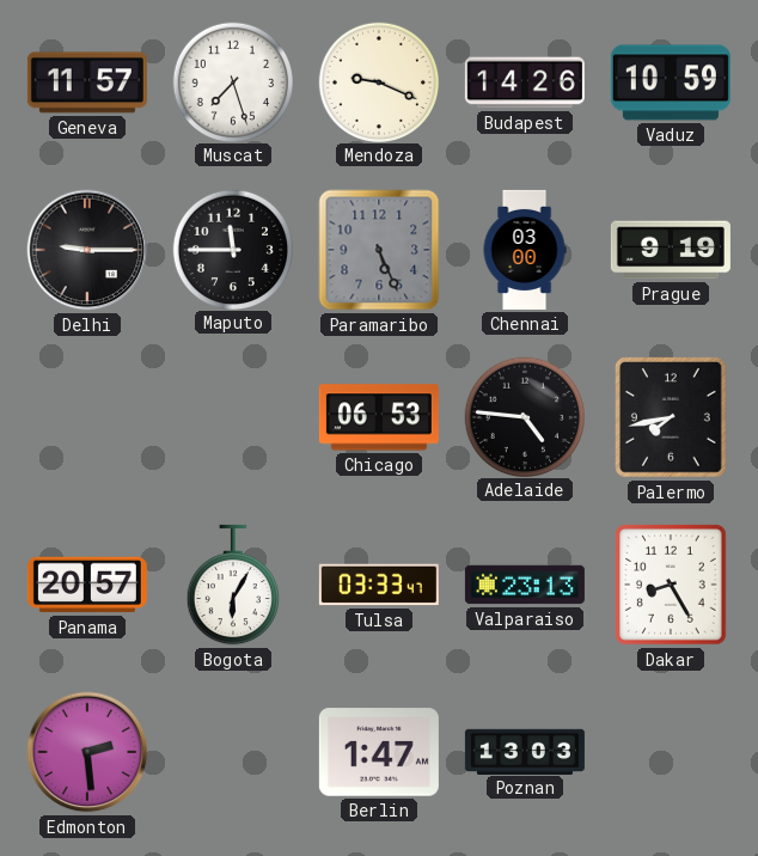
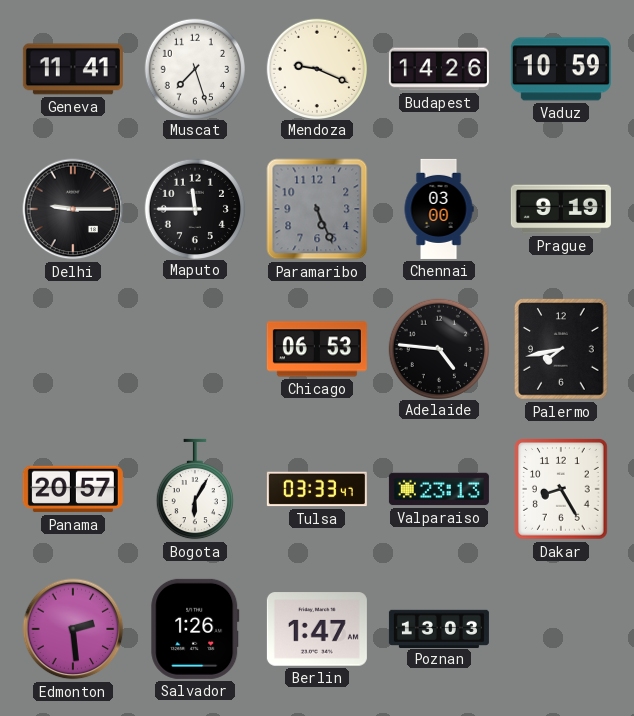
Geneva: 11:57 -> 11:41 (73, 69)
Salvador: none -> 1:26 (195, 629)
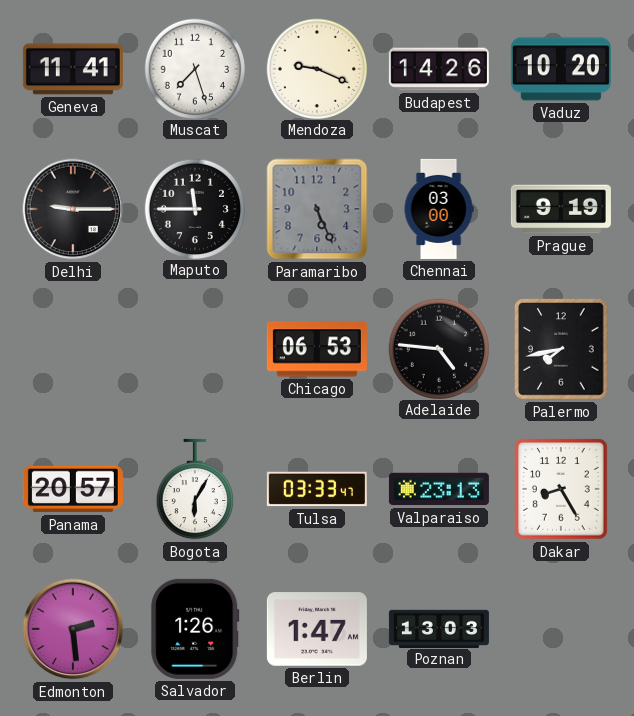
Vaduz: 10:59 -> 10:20 (561, 69)
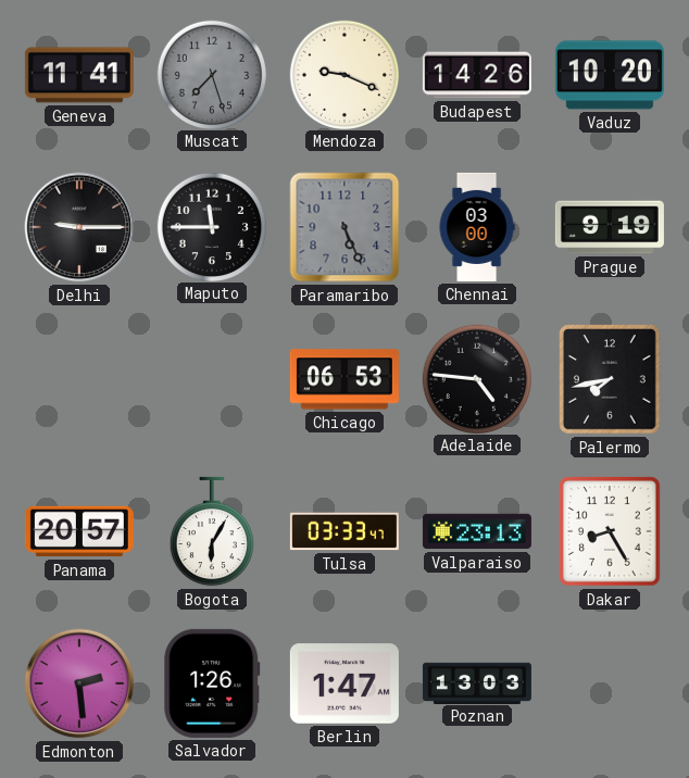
Muscat dial: white -> grey (211, 74)
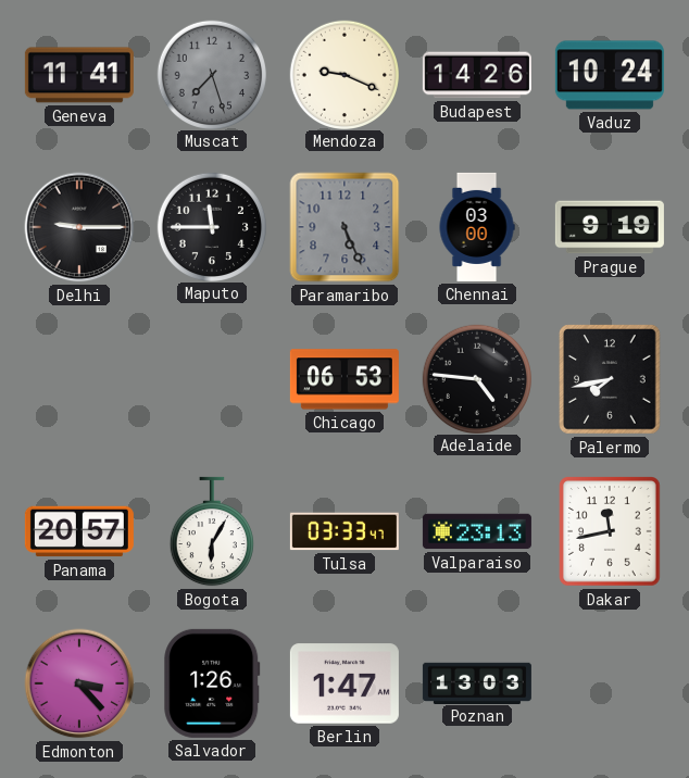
Vaduz: 10:20 -> 10:24 (610, 75)
Dakar: 8:25 -> 11:43 (611, 532)
Edmonton: 2:29 -> 3:23 (79, 683)
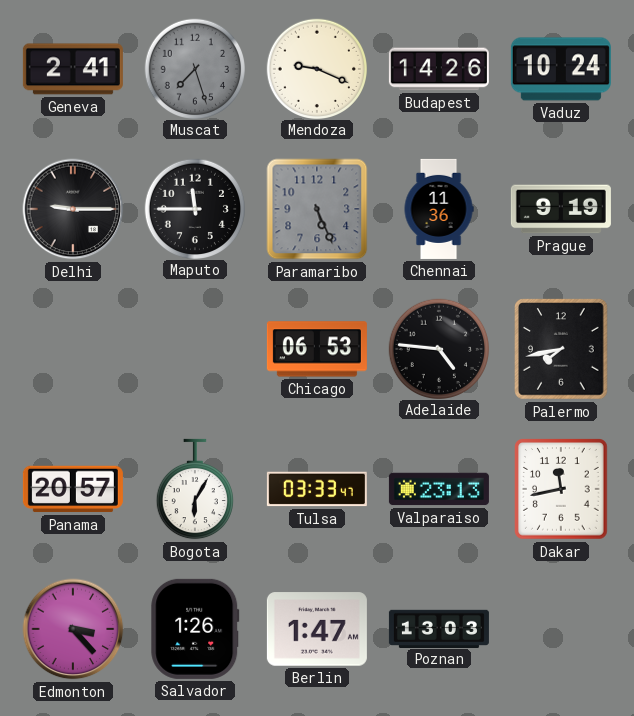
Geneva: 11:41 -> 2:41 (73, 69)
Chennai: 03:00 -> 11:36 (439, 209)
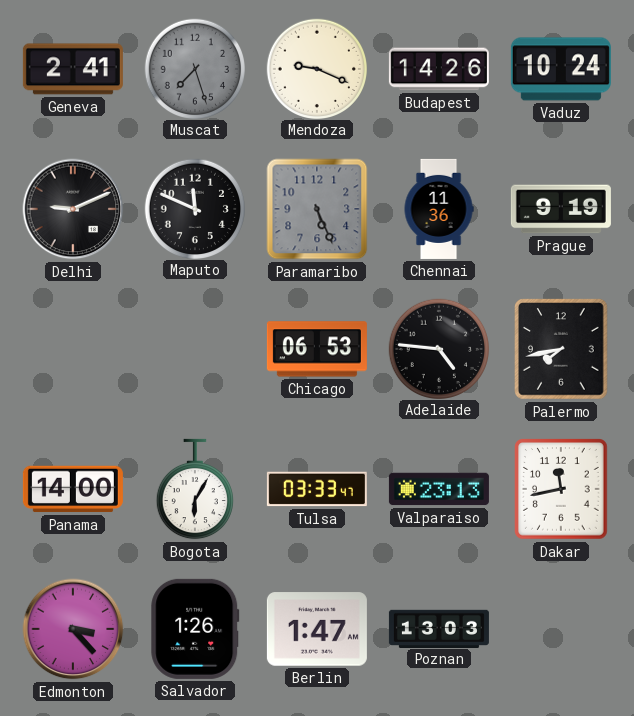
Delhi: 9:15 -> 9:11 (73, 209)
Maputo: 11:45 -> 11:49 (194, 208)
Panama: 20:57 -> 14:00 (73, 489)
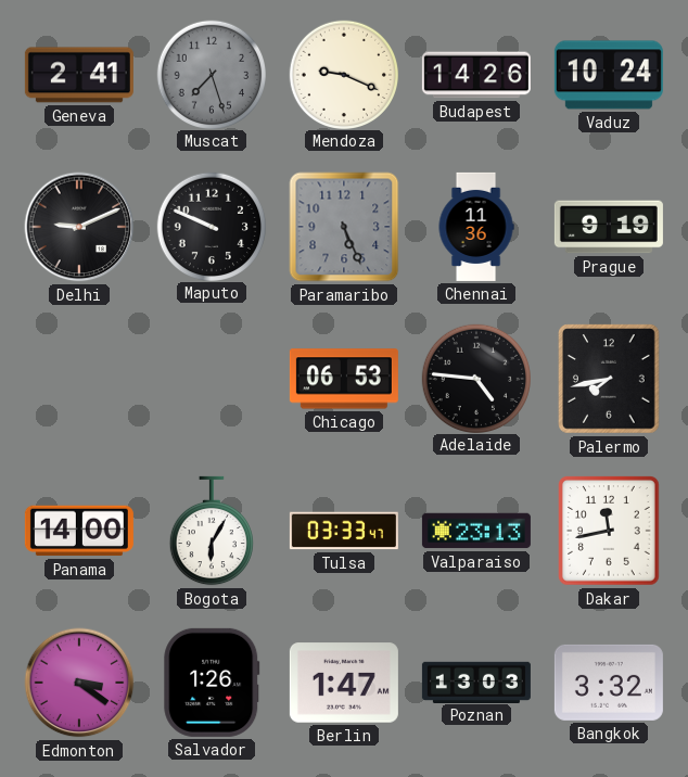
Maputo: 11:49 -> 9:49 (211, 226)
Edmonton: 3:23 -> 3:21 (79, 683)
Bangkok: none -> 3:32 (609, 683)
